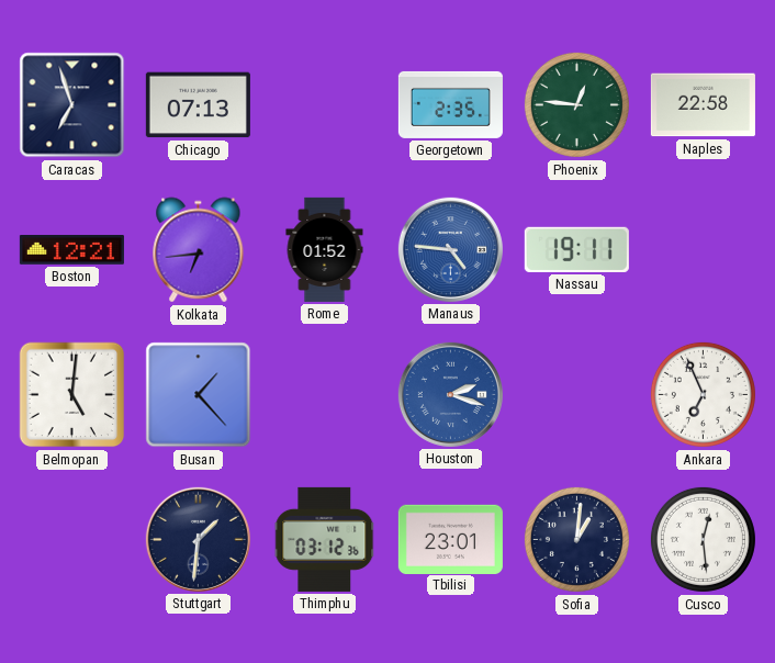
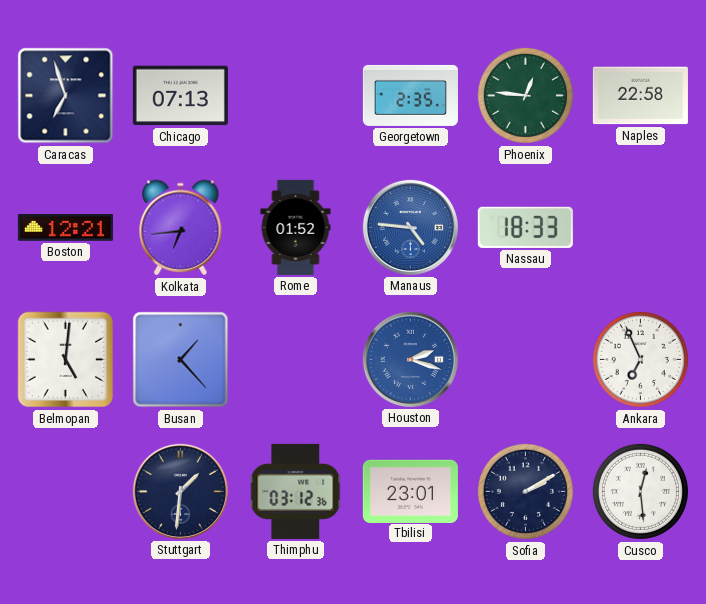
Nassau: 19:11 -> 18:33 (525, 227)
Sofia: 1:01 -> 2:10 (525, 491)
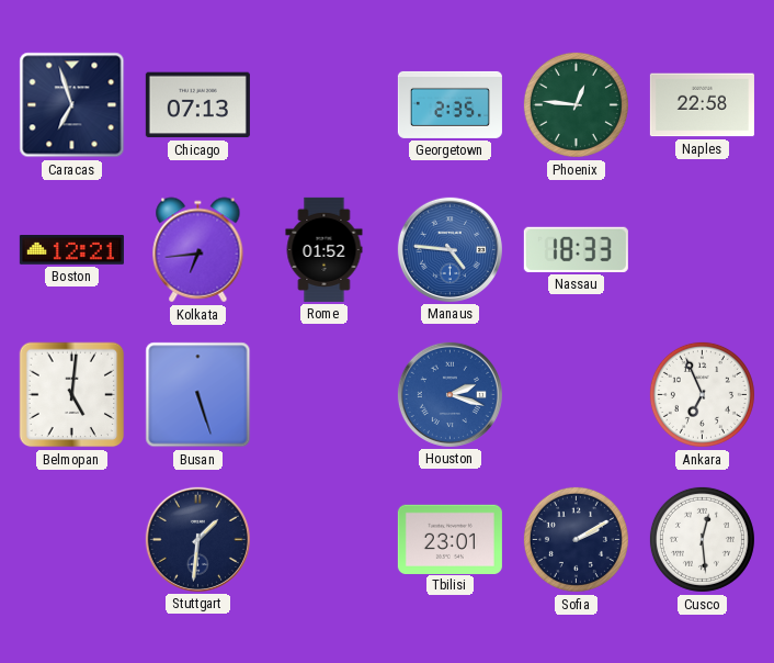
Busan: 1:23 -> 5:27 (198, 395)
Thimphu: 03:12 -> none (296, 491)
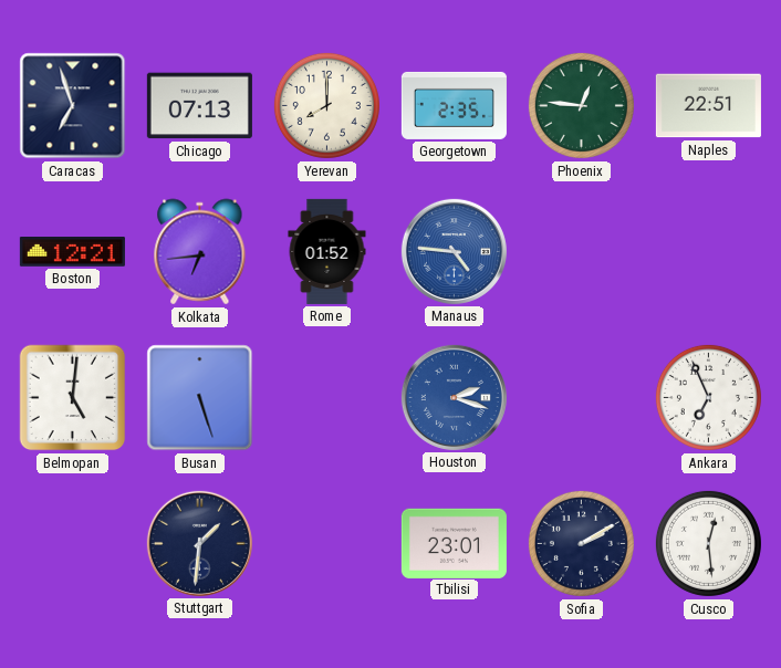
Yerevan: none -> 8:00 (326, 105)
Naples: 22:58 -> 22:51 (708, 106)
Nassau: 18:33 -> none (576, 249)
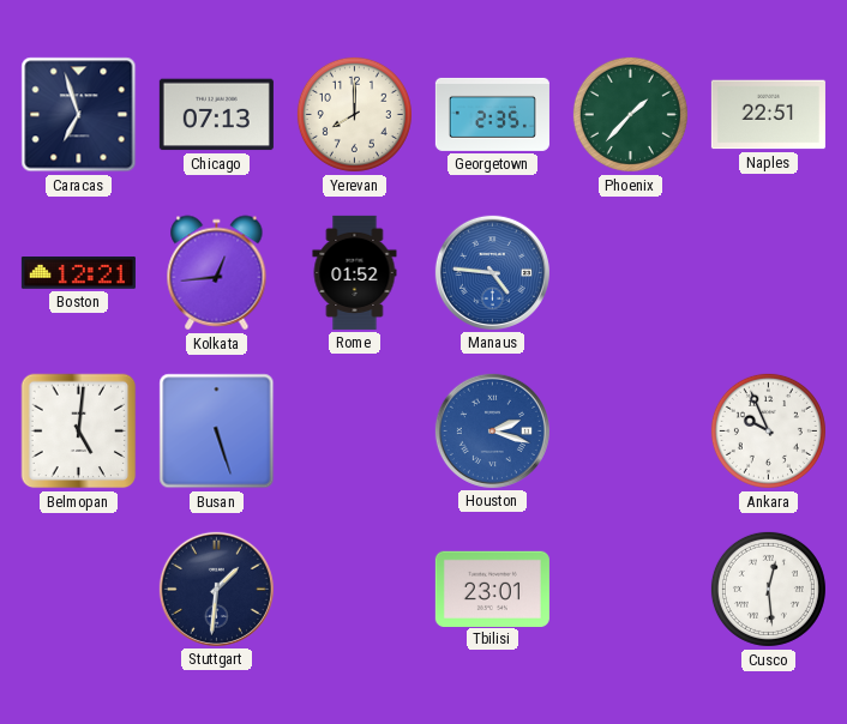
Phoenix: 12:46 -> 1:37 (630, 114)
Kolkata: 6:44 -> 12:44 (217, 273)
Ankara: 6:56 -> 9:56 (768, 430)
Sofia: 2:10 -> none (581, 543)
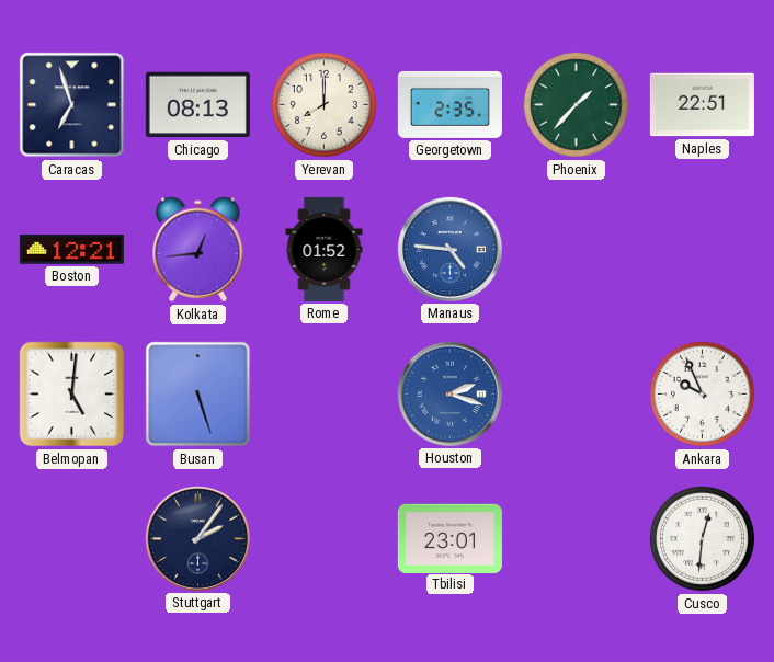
Chicago: 07:13 -> 08:13 (197, 105)
Stuttgart: 1:31 -> 2:06 (197, 538)
Cusco: 12:29 -> 12:31 (702, 538)
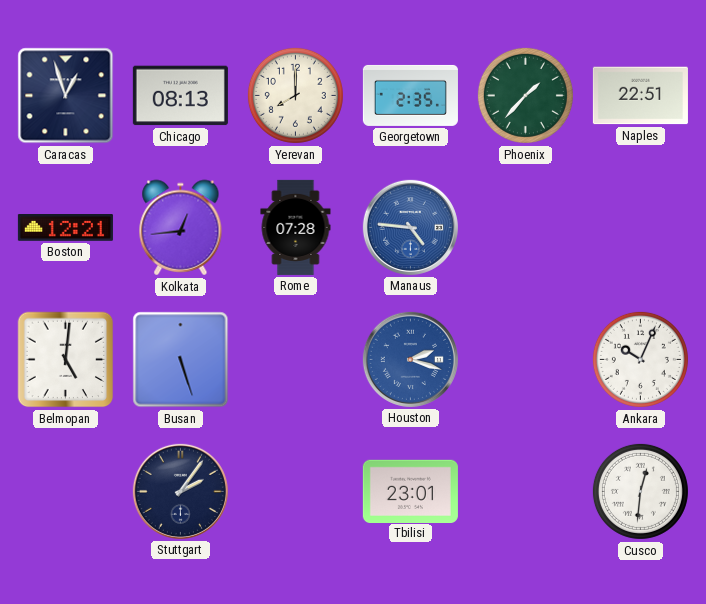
Caracas: 6:57 -> 12:57 (66, 96)
Rome: 01:52 -> 07:28 (296, 227)
Ankara: 9:56 -> 10:04 (640, 359)
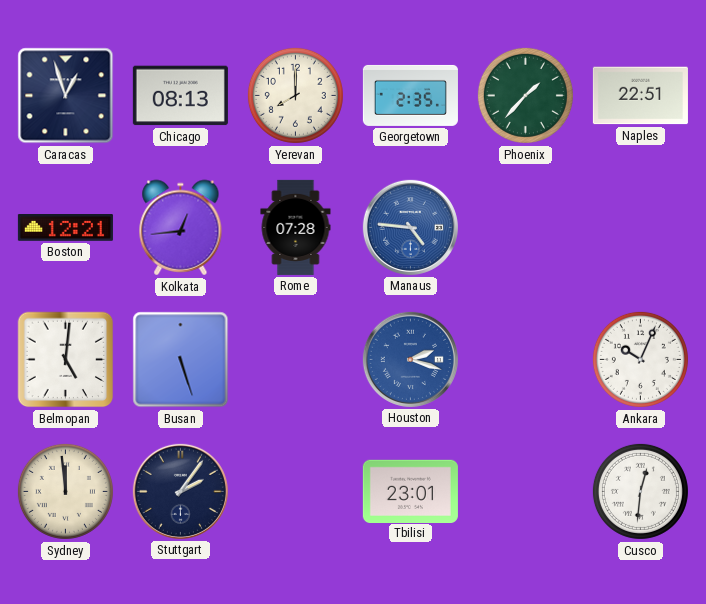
Sydney: none -> 11:59 (65, 491)
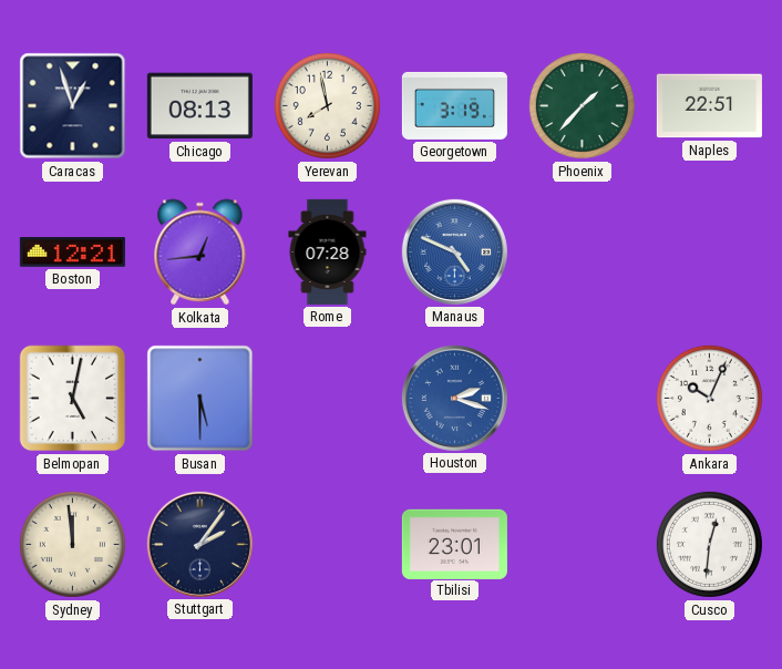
Yerevan: 8:00 -> 7:58 (327, 105)
Georgetown: 2:35 -> 3:19 (454, 105)
Manaus: 4:46 -> 4:49 (454, 251)
Belmopan: 5:01 -> 5:02 (73, 399)
Busan: 5:27 -> 5:30 (200, 399)
